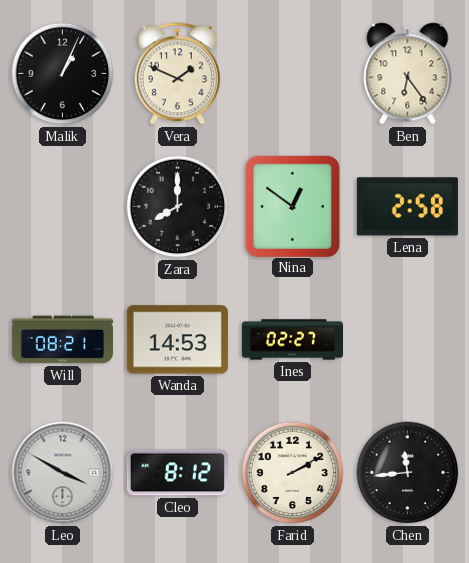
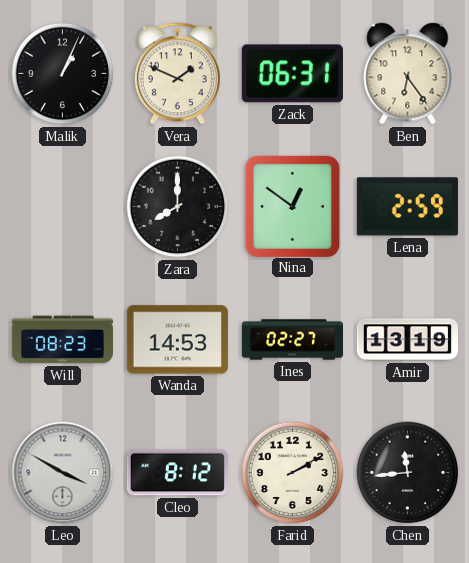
Zack: none -> 06:31 (292, 74)
Lena: 2:58 -> 2:59 (407, 207)
Will: 08:21 -> 08:23 (62, 340)
Amir: none -> 13:19 (407, 340)
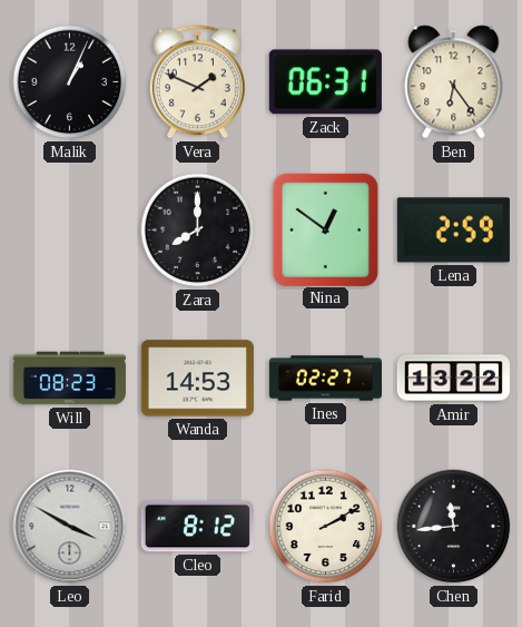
Amir: 13:19 -> 13:22 (453, 379)
